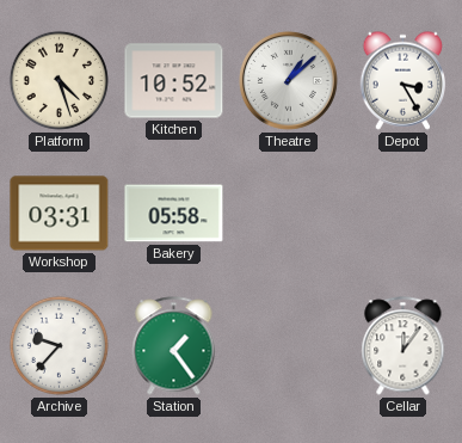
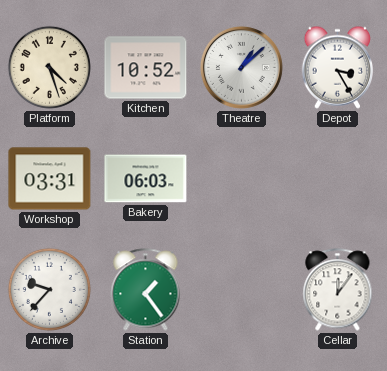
Bakery: 05:58 -> 06:03 (146, 179)
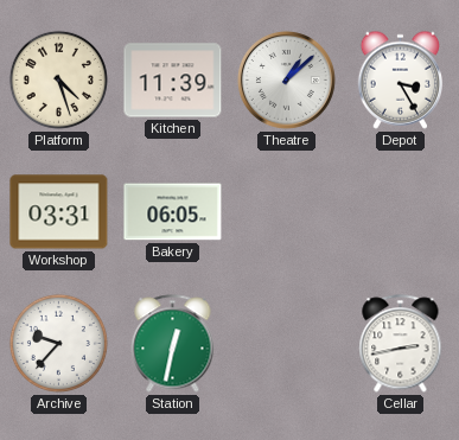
Kitchen: 10:52 -> 11:39 (173, 81)
Bakery: 06:03 -> 06:05 (173, 212)
Station: 1:24 -> 12:32 (173, 344)
Cellar: 12:06 -> 2:43 (401, 344)
